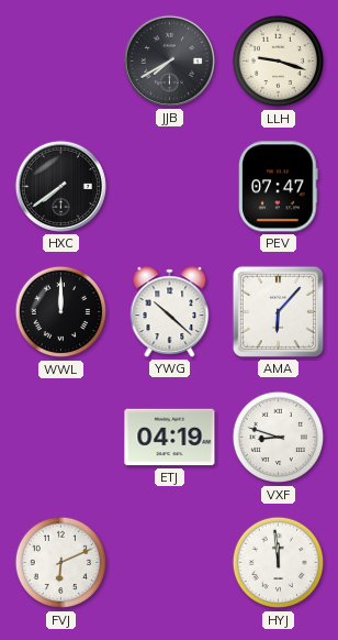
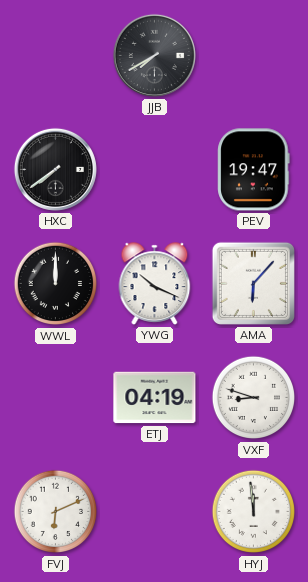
LLH: 9:18 -> none (279, 62)
PEV: 07:47 -> 19:47 (254, 170)
YWG: 10:22 -> 10:19 (155, 284)
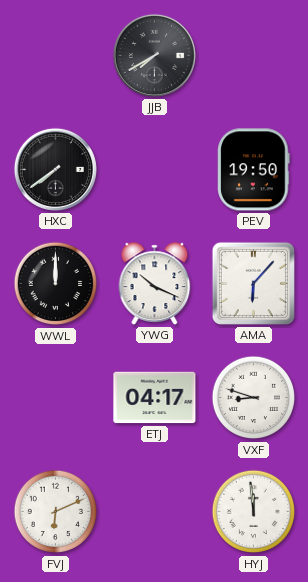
PEV: 19:47 -> 19:50 (254, 170)
ETJ: 04:19 -> 04:17 (155, 398)
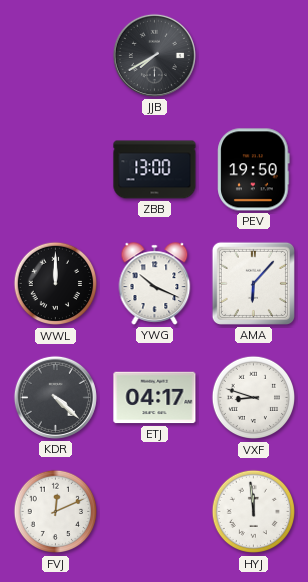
HXC: 7:39 -> none (55, 169)
ZBB: none -> 13:00 (155, 170)
KDR: none -> 4:22 (55, 397)
FVJ: 6:11 -> 12:11 (56, 512)
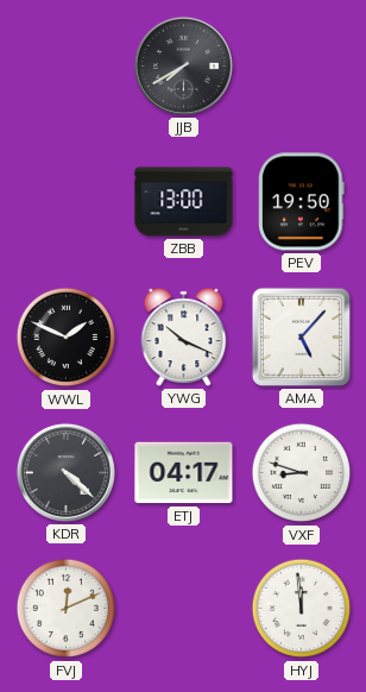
WWL: 12:00 -> 1:49 (67, 338)
AMA: 6:07 -> 5:07 (301, 336)
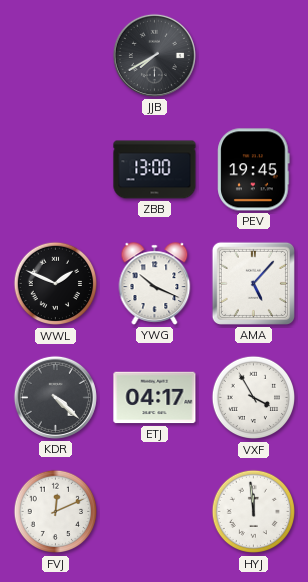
PEV: 19:50 -> 19:45 (254, 170)
VXF: 8:48 -> 3:55 (254, 398)
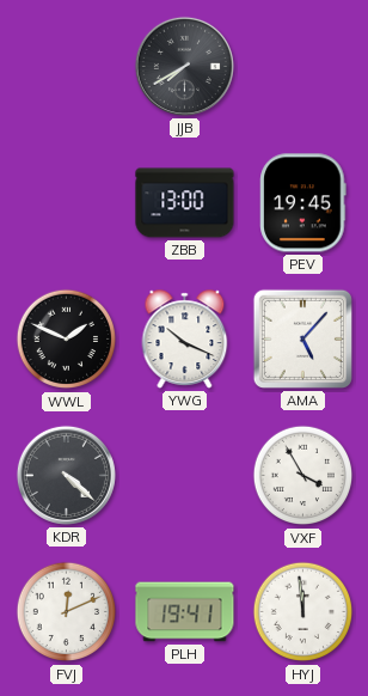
ETJ: 04:17 -> none (155, 398)
PLH: none -> 19:41 (185, 612)
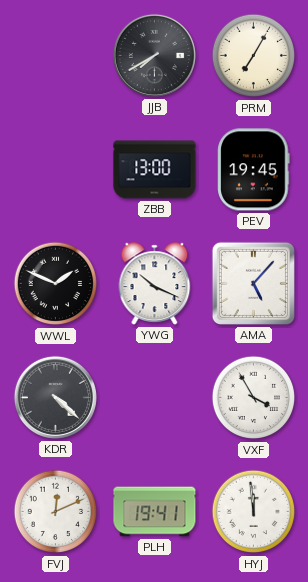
PRM: none -> 7:05 (254, 56)
